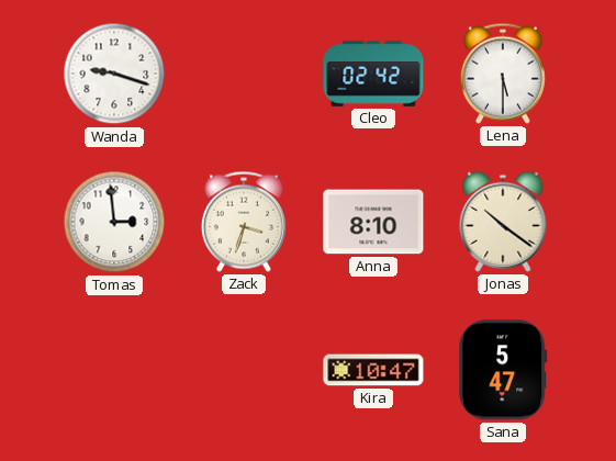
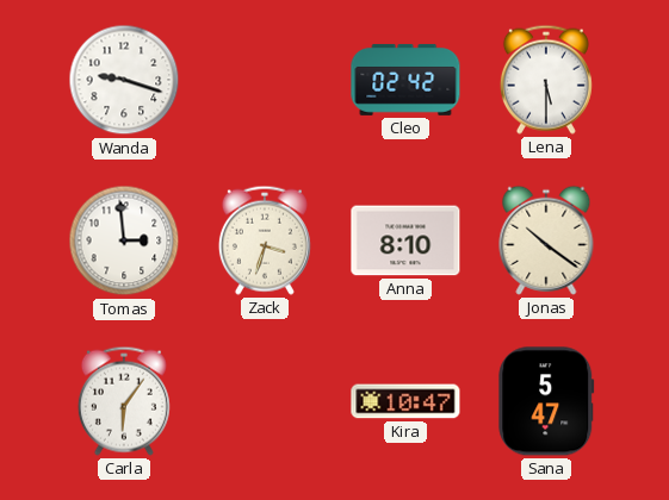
Carla: none -> 6:06 (124, 401)
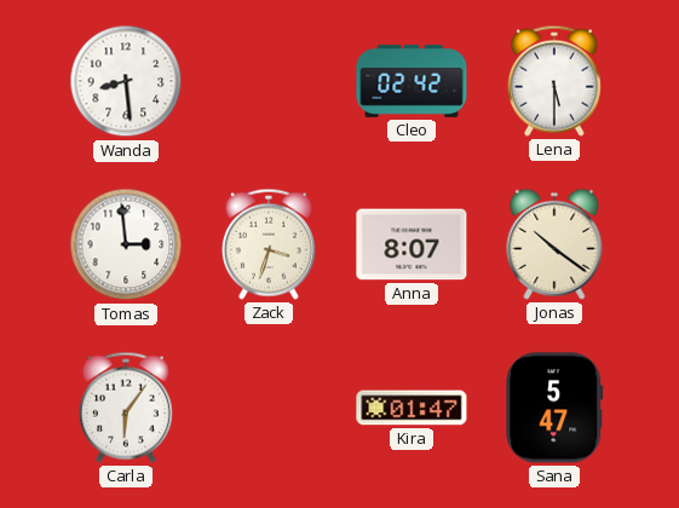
Wanda: 9:18 -> 8:29 (126, 81)
Anna: 8:10 -> 8:07 (412, 244)
Kira: 10:47 -> 01:47 (412, 408)
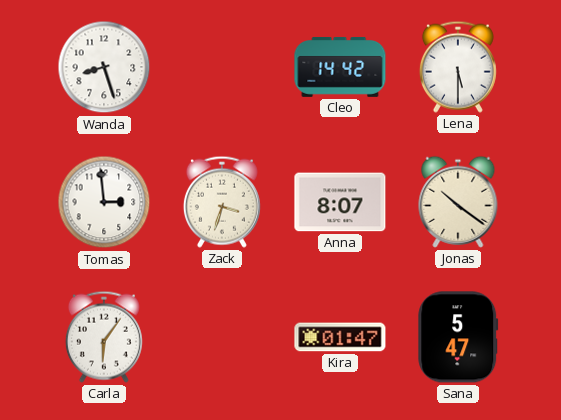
Wanda: 8:29 -> 8:27 (104, 67)
Cleo: 02:42 -> 14:42 (340, 67)
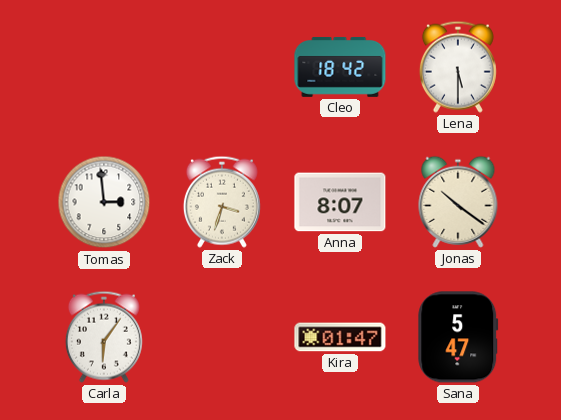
Wanda: 8:27 -> none (104, 67)
Cleo: 14:42 -> 18:42 (340, 67)
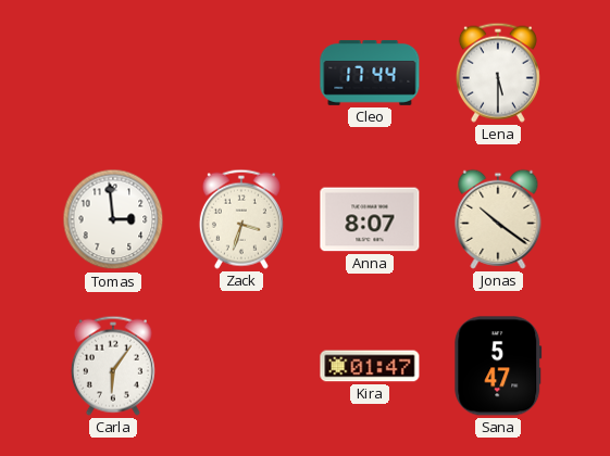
Cleo: 18:42 -> 17:44 (370, 73)
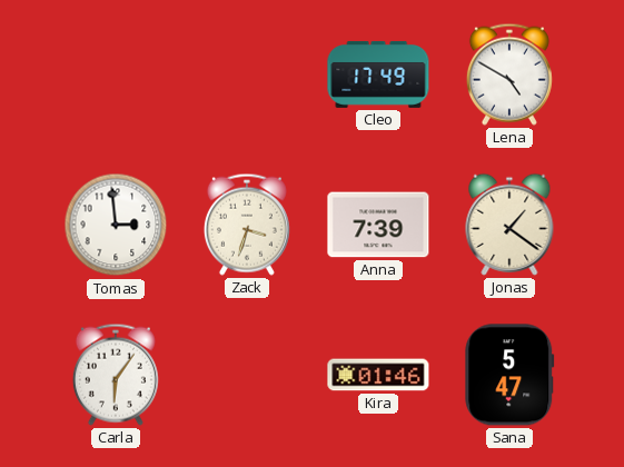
Cleo: 17:44 -> 17:49 (378, 74)
Lena: 5:30 -> 4:50 (509, 74)
Anna: 8:07 -> 7:39 (378, 225)
Jonas: 10:21 -> 1:21 (509, 225)
Kira: 01:47 -> 01:46 (378, 375)
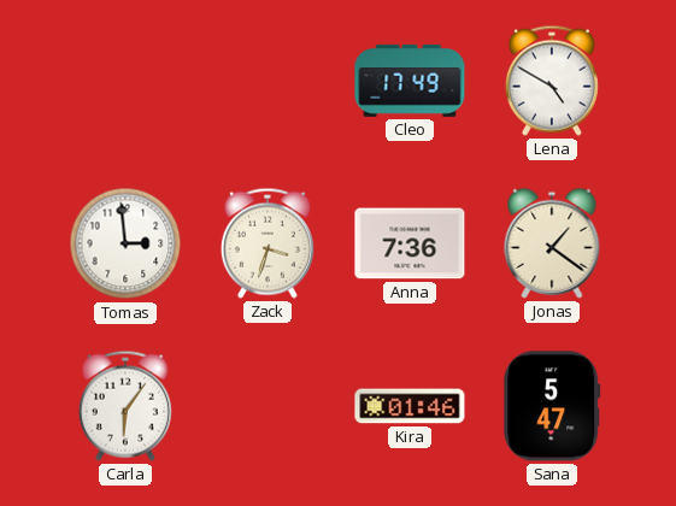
Anna: 7:39 -> 7:36 (410, 243)
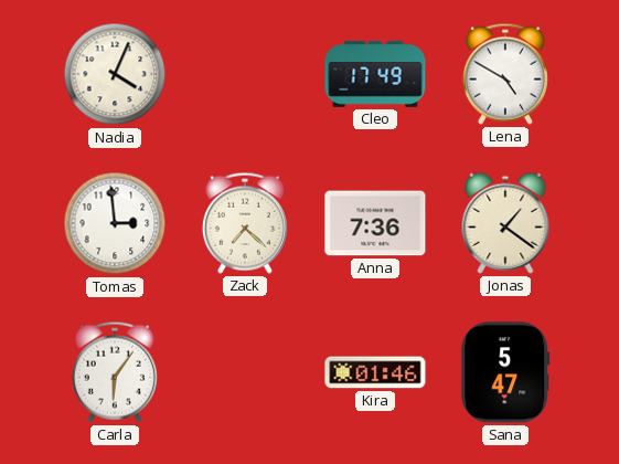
Nadia: none -> 4:04 (115, 74)
Zack: 3:33 -> 7:22 (245, 223)
